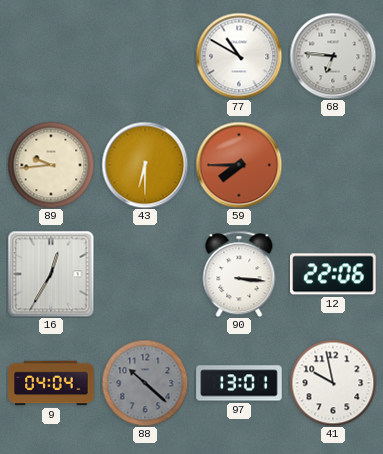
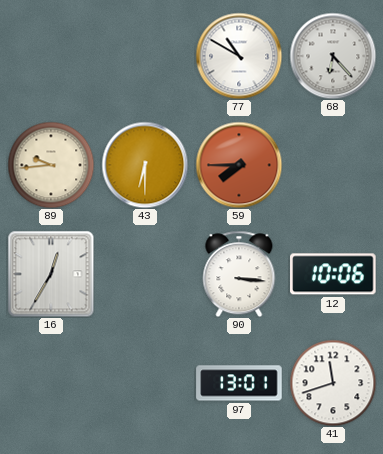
68: 6:46 -> 6:23 (333, 56)
12: 22:06 -> 10:06 (333, 274)
9: 04:04 -> none (51, 383)
88: 10:22 -> none (145, 383)
41: 9:58 -> 11:42 (333, 383)
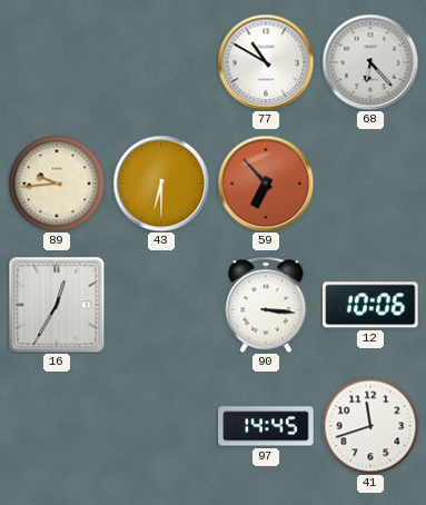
59: 7:45 -> 6:53 (266, 184)
97: 13:01 -> 14:45 (266, 426)
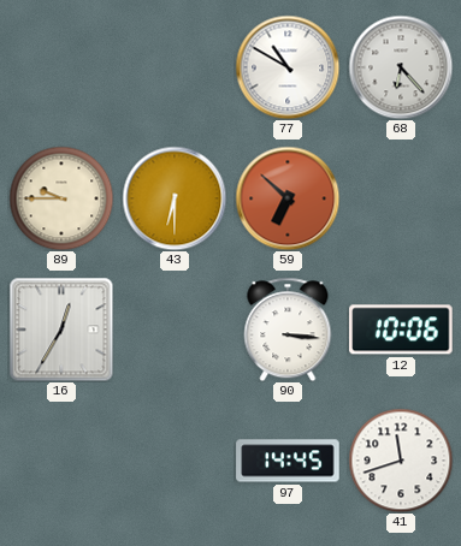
89: 9:44 -> 9:45 (61, 198)
59: 6:53 -> 6:52 (288, 198)
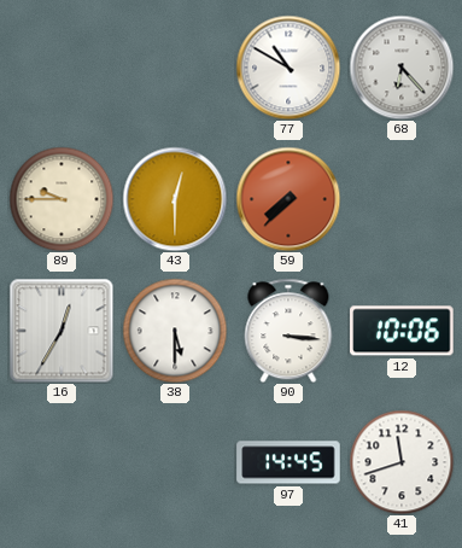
43: 6:30 -> 12:30 (175, 199)
59: 6:52 -> 7:37 (288, 199)
38: none -> 5:30 (175, 331)
